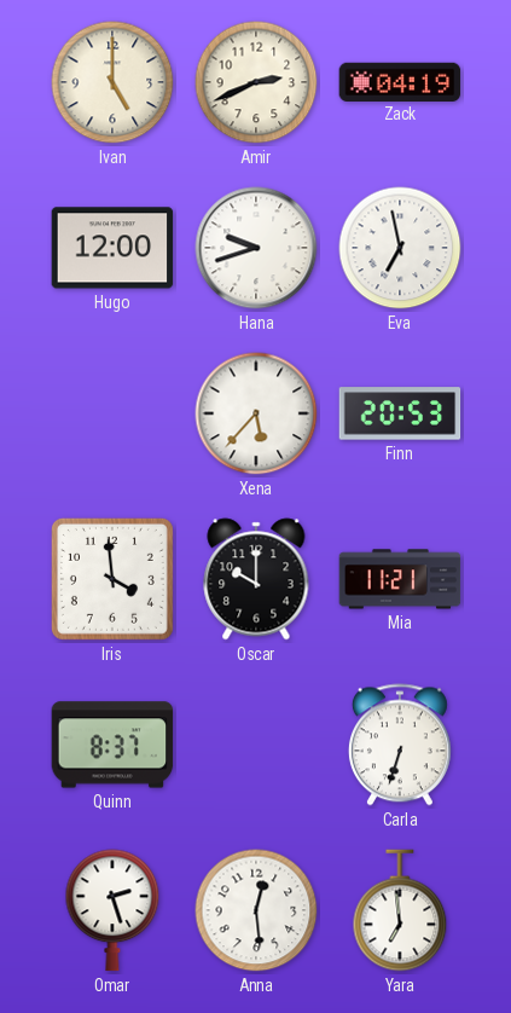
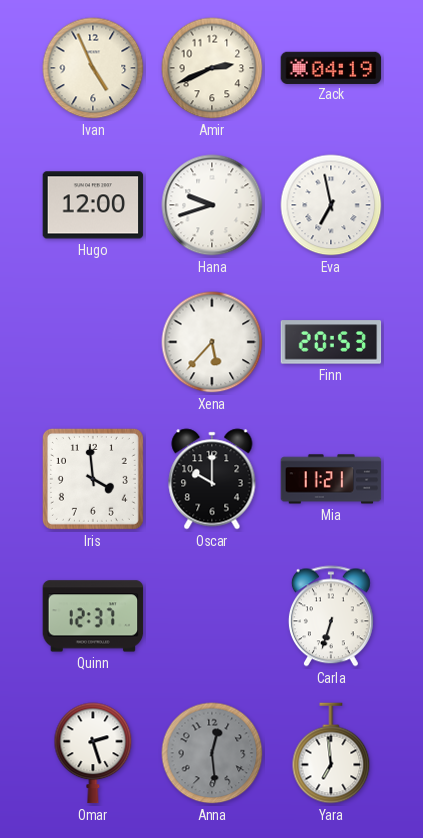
Ivan: 5:00 -> 4:56 (93, 68)
Quinn: 8:37 -> 12:37 (93, 616)
Anna dial: white -> grey (212, 753)
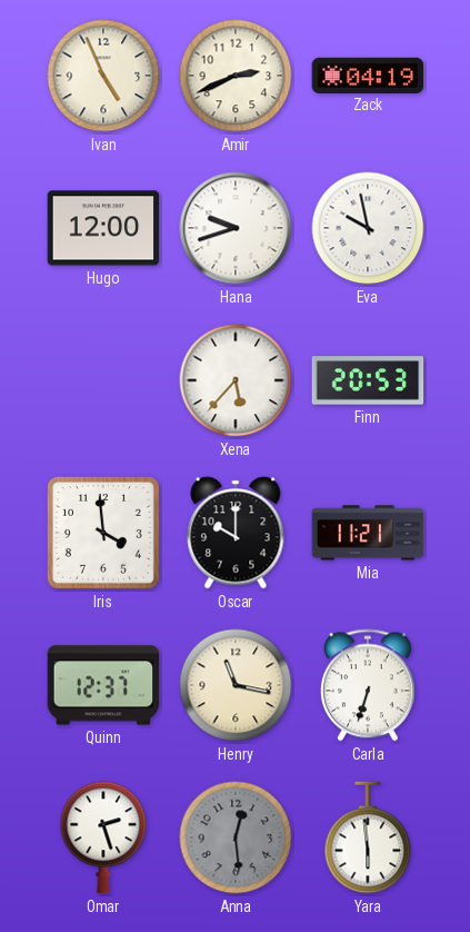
Eva: 6:58 -> 9:58 (368, 228)
Henry: none -> 11:17 (236, 685)
Yara: 6:59 -> 5:59 (368, 837)
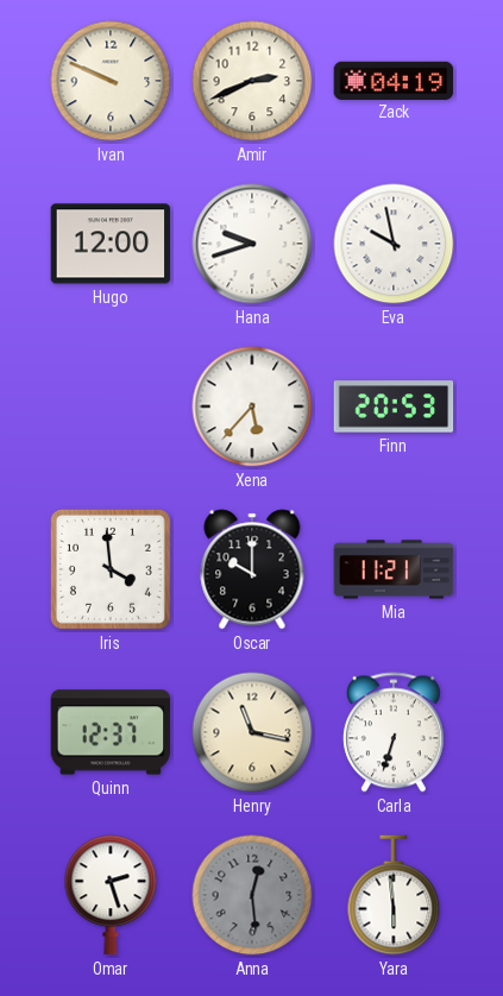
Ivan: 4:56 -> 9:49 (111, 81)
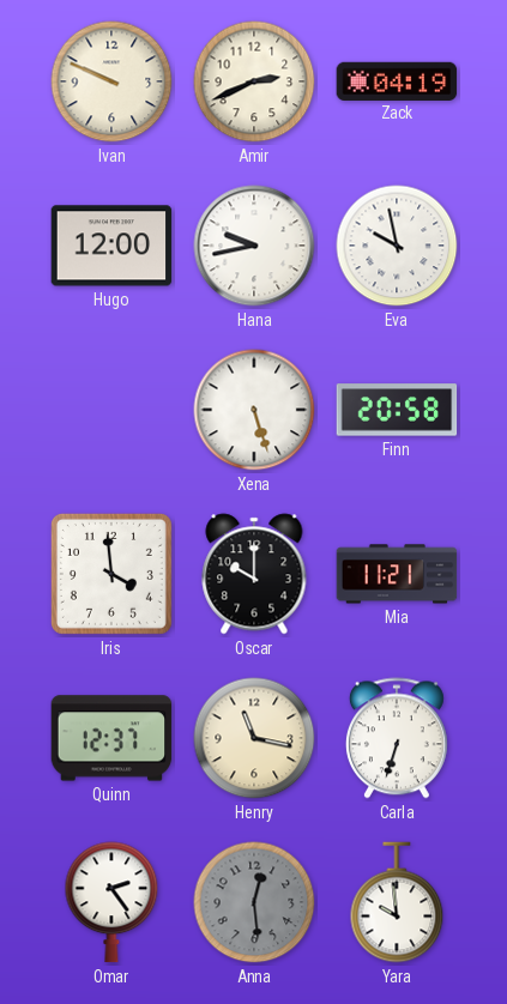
Hana: 9:42 -> 9:43 (254, 246)
Xena: 5:37 -> 5:27 (254, 410)
Finn: 20:53 -> 20:58 (397, 410)
Omar: 2:27 -> 2:24 (111, 902)
Yara: 5:59 -> 9:59 (397, 902)
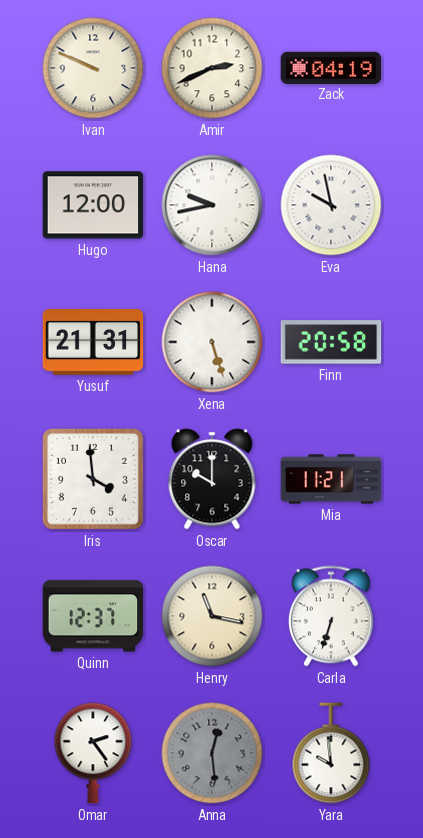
Yusuf: none -> 21:31 (93, 343)
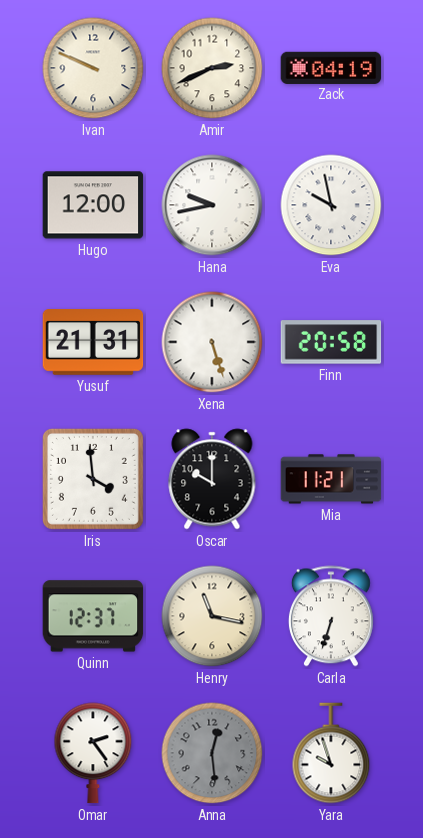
Yara: 9:59 -> 9:57 (331, 753)
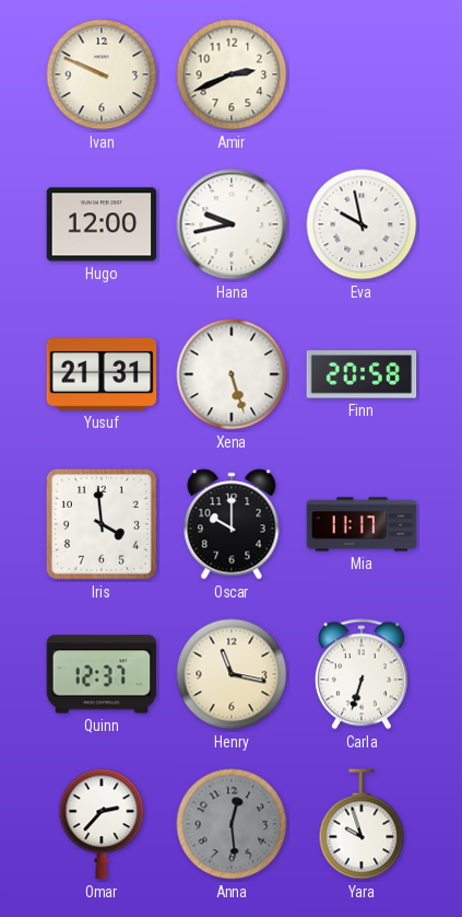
Zack: 04:19 -> none (331, 67)
Mia: 11:21 -> 11:17 (362, 524)
Omar: 2:24 -> 2:37 (102, 824)
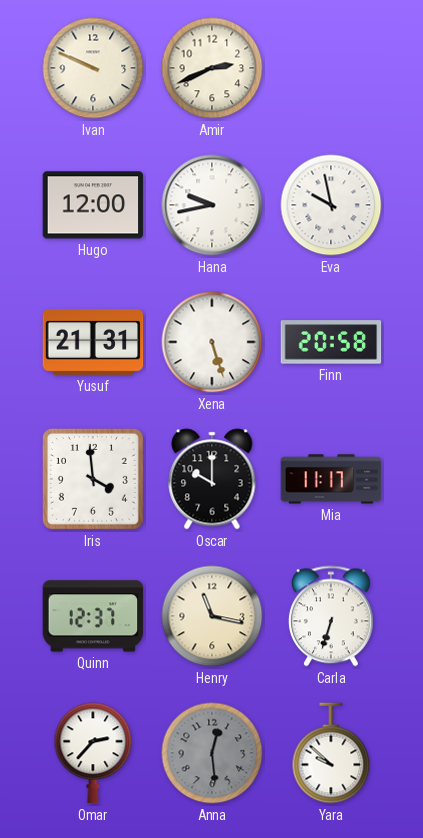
Yara: 9:57 -> 9:52 (331, 753)
